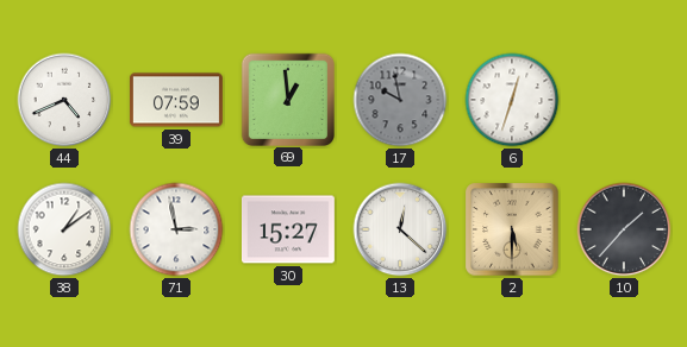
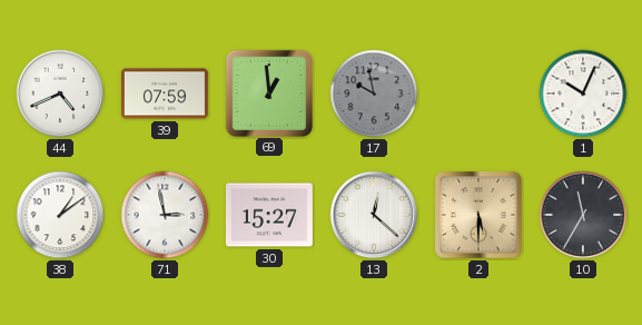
6: 12:33 -> none (512, 100)
1: none -> 10:04 (583, 93)
10: 1:37 -> 11:35 (583, 215)
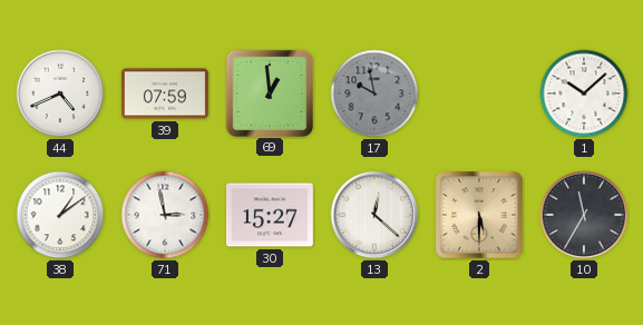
1: 10:04 -> 10:08 (584, 93)
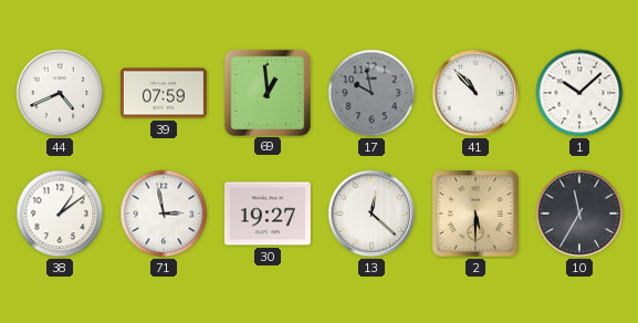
41: none -> 10:53 (475, 93)
30: 15:27 -> 19:27 (268, 213)
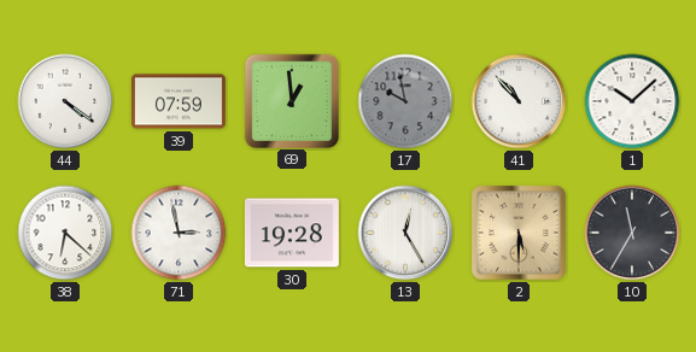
44: 4:41 -> 4:21 (65, 101)
38: 1:09 -> 6:22 (65, 233)
30: 19:27 -> 19:28 (292, 233)
13: 12:22 -> 12:25 (405, 233)
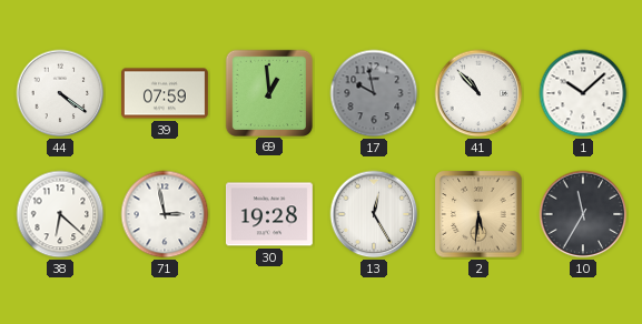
2: 5:30 -> 5:31 (478, 214)
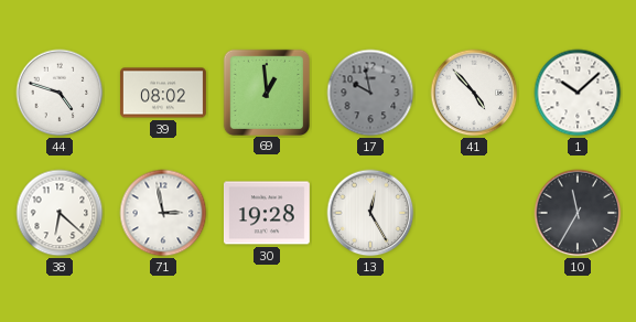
44: 4:21 -> 4:48 (60, 93)
39: 07:59 -> 08:02 (163, 93)
41: 10:53 -> 4:53 (474, 93)
2: 5:31 -> none (478, 214)
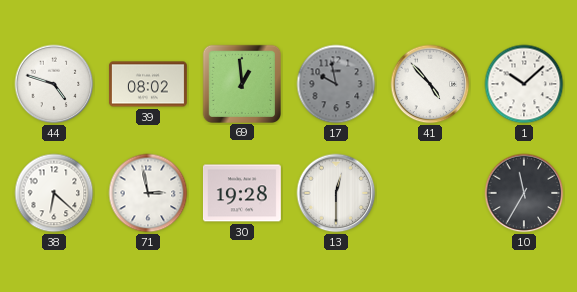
13: 12:25 -> 12:30 (336, 193)
